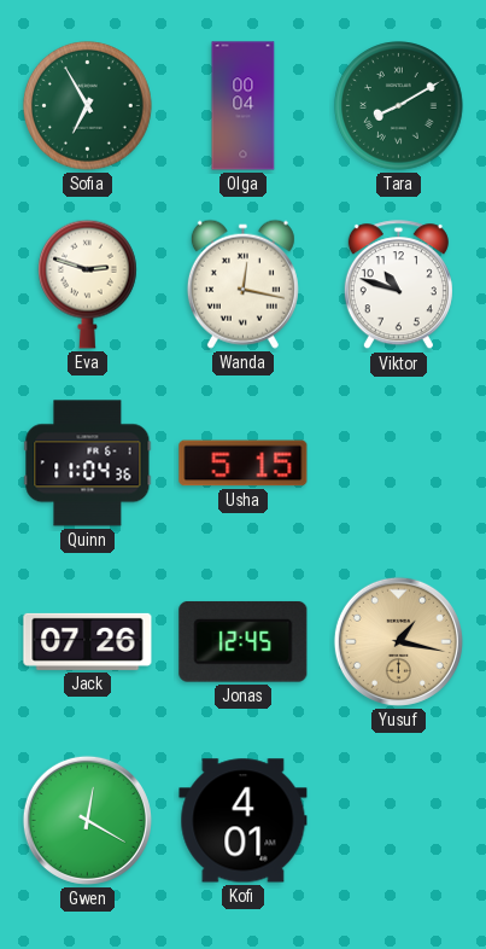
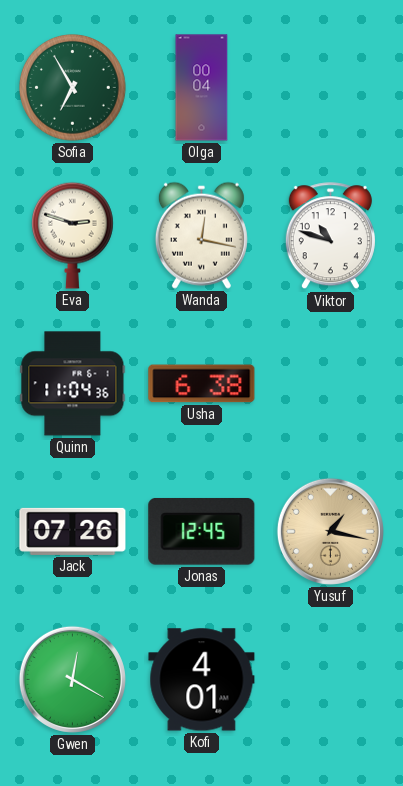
Tara: 8:10 -> none (399, 106)
Usha: 5:15 -> 6:38 (202, 384)
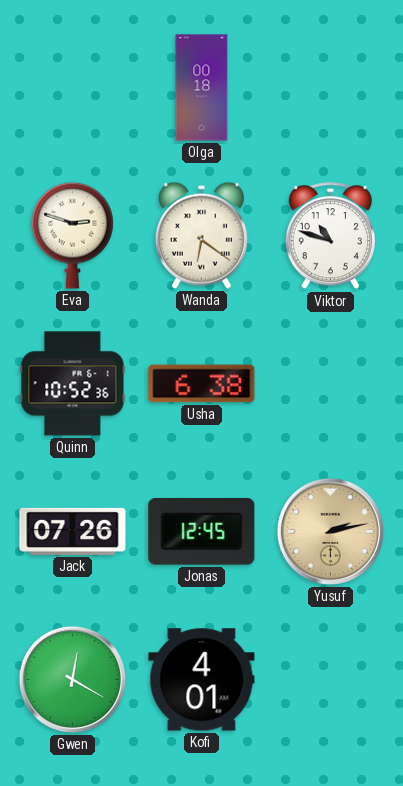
Sofia: 6:55 -> none (73, 88)
Olga: 00:04 -> 00:18 (202, 88)
Wanda: 12:17 -> 6:21 (201, 235)
Quinn: 11:04 -> 10:52 (73, 384)
Yusuf: 1:17 -> 2:13 (330, 531)
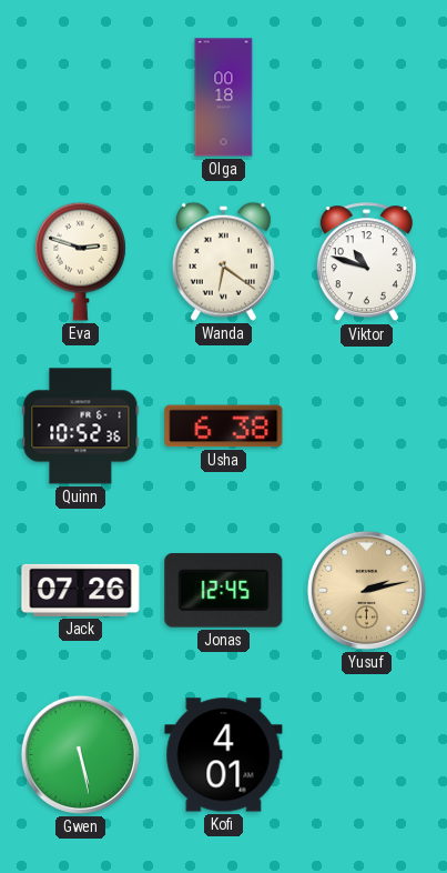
Gwen: 12:20 -> 5:28 (80, 754)
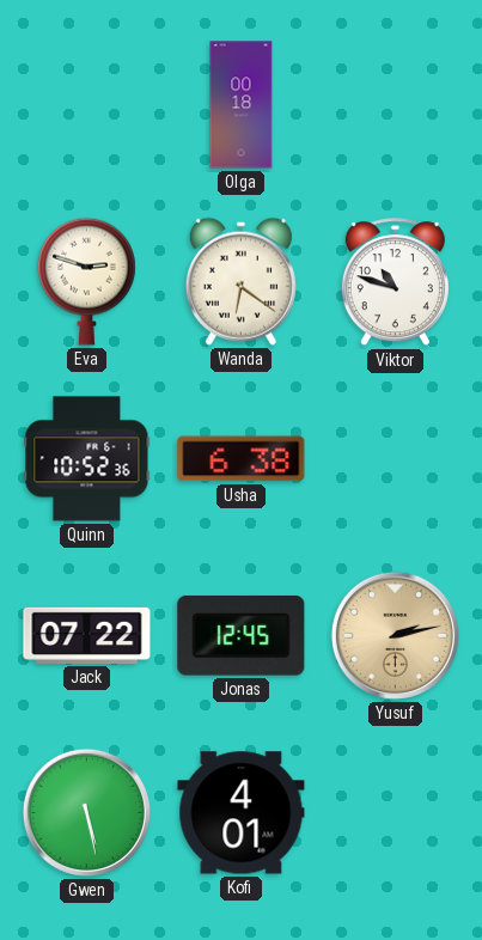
Jack: 07:26 -> 07:22 (87, 635)
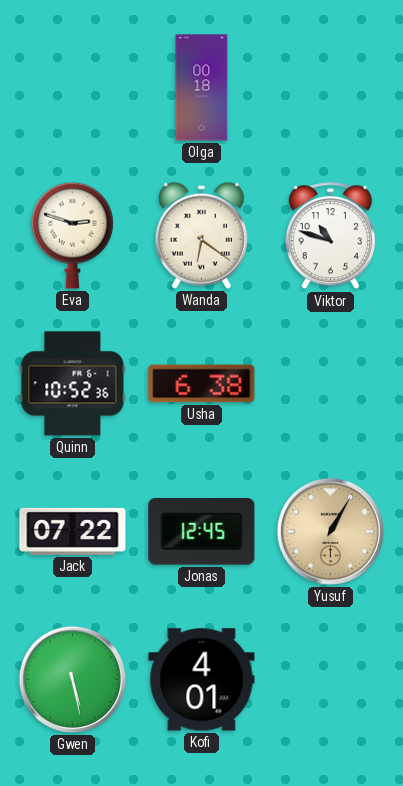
Yusuf: 2:13 -> 1:05 (330, 531)
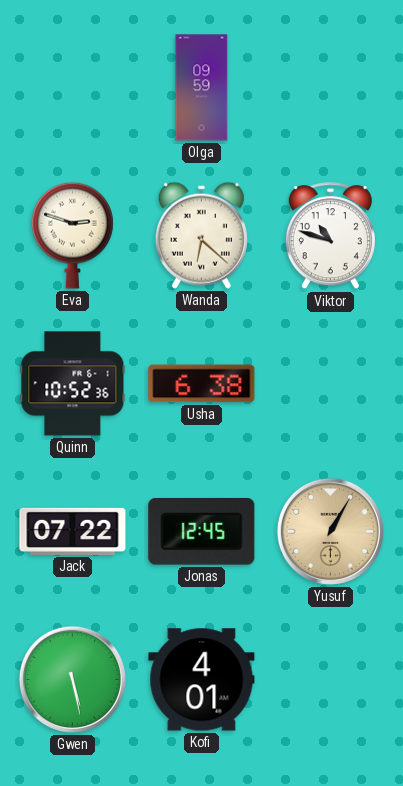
Olga: 00:18 -> 09:59 (202, 88)
Wanda: 6:21 -> 6:22 (201, 235)
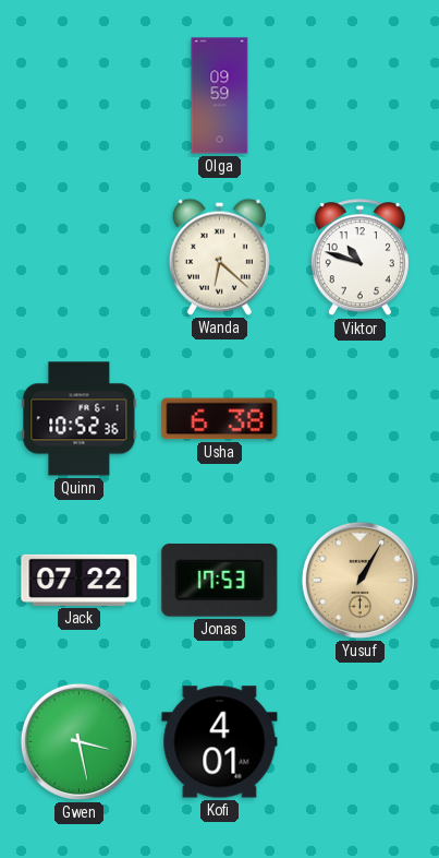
Eva: 2:48 -> none (73, 235)
Jonas: 12:45 -> 17:53 (220, 580)
Gwen: 5:28 -> 3:28 (78, 741)
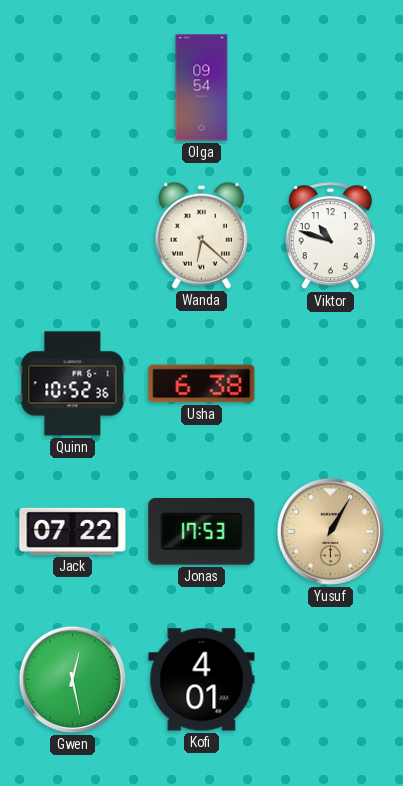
Olga: 09:59 -> 09:54 (202, 88)
Gwen: 3:28 -> 12:28 (72, 679)
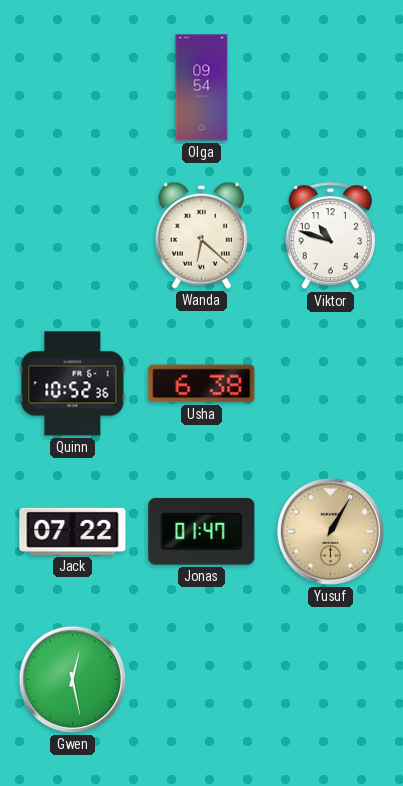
Jonas: 17:53 -> 01:47 (202, 531)
Kofi: 4:01 -> none (202, 680)
